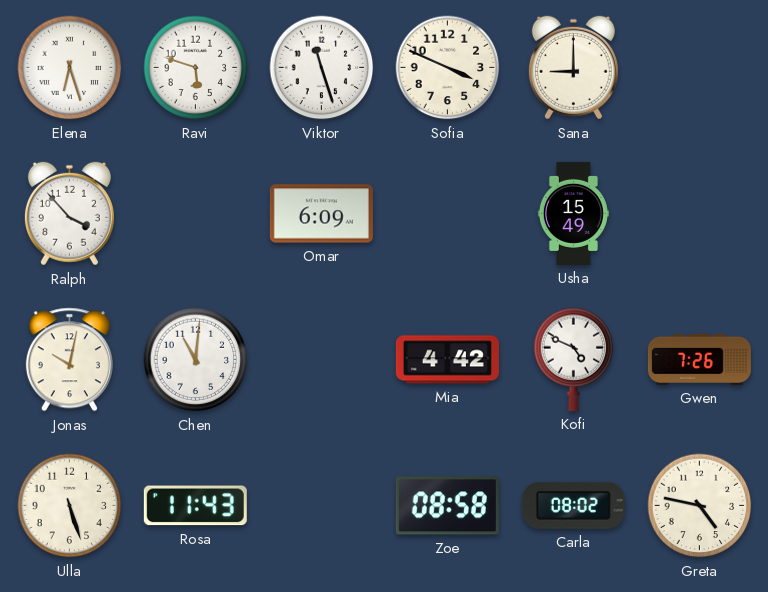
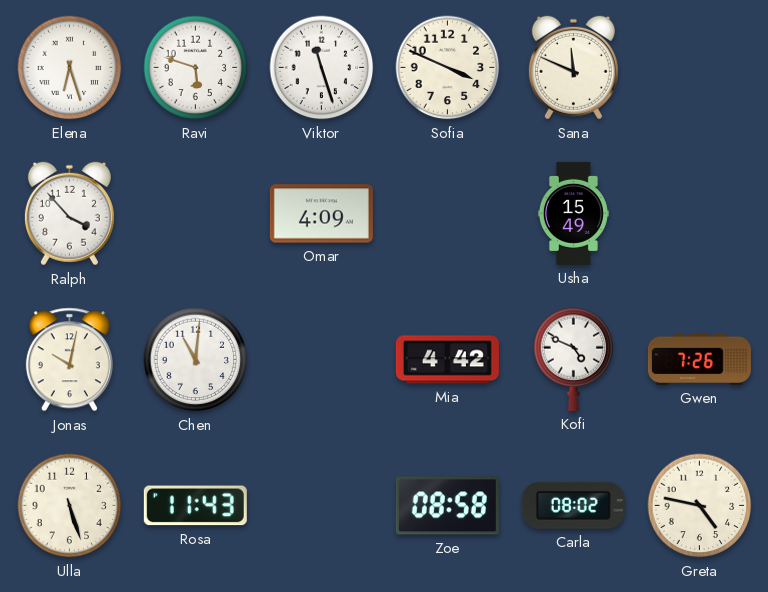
Sana: 9:00 -> 11:49 (573, 68)
Omar: 6:09 -> 4:09 (321, 214)
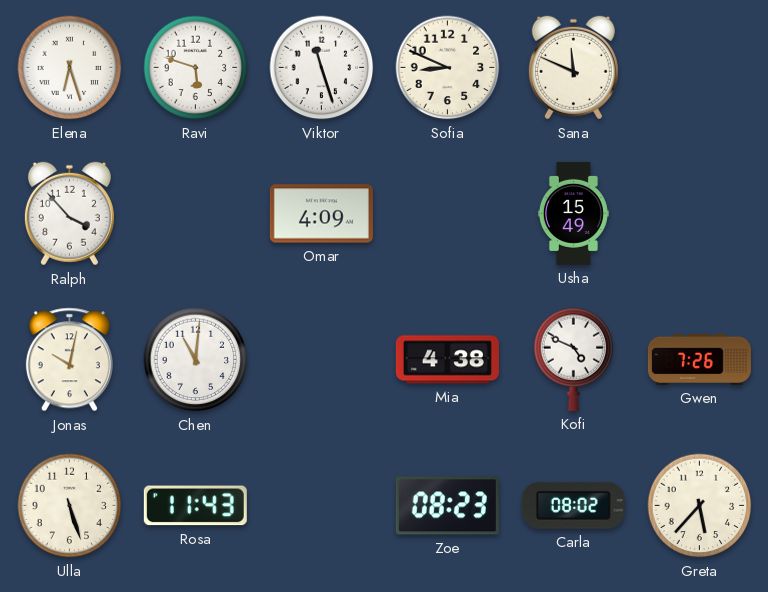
Sofia: 3:49 -> 8:49 (448, 68)
Mia: 4:42 -> 4:38 (447, 360)
Zoe: 08:58 -> 08:23 (447, 506)
Greta: 4:47 -> 5:37 (700, 506)
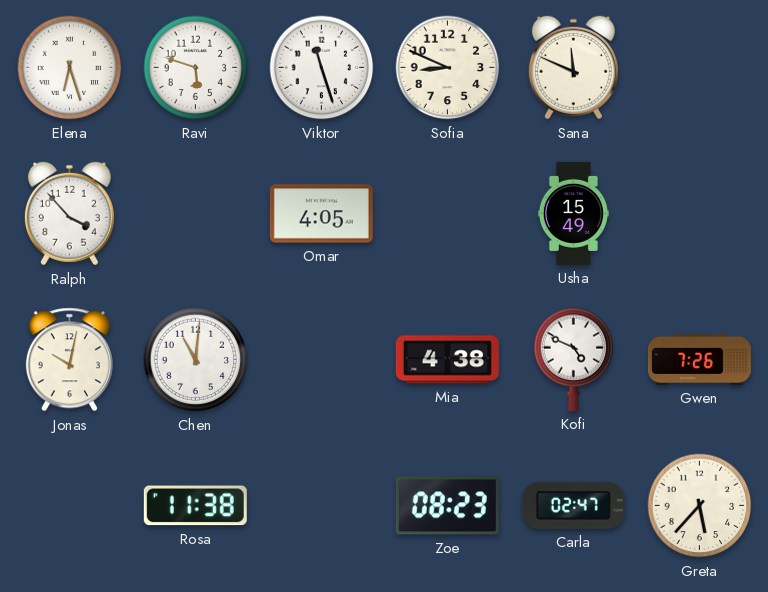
Omar: 4:09 -> 4:05 (321, 214)
Ulla: 5:27 -> none (70, 506)
Rosa: 11:43 -> 11:38 (195, 506)
Carla: 08:02 -> 02:47 (573, 505)
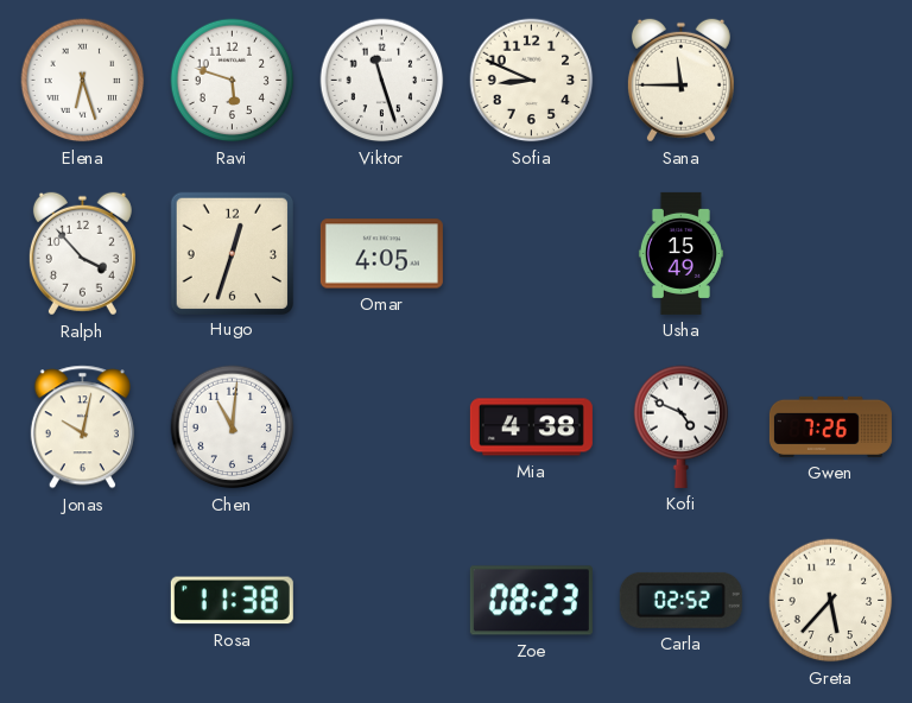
Sana: 11:49 -> 11:45 (680, 81)
Hugo: none -> 12:33 (232, 253)
Carla: 02:47 -> 02:52 (680, 600)
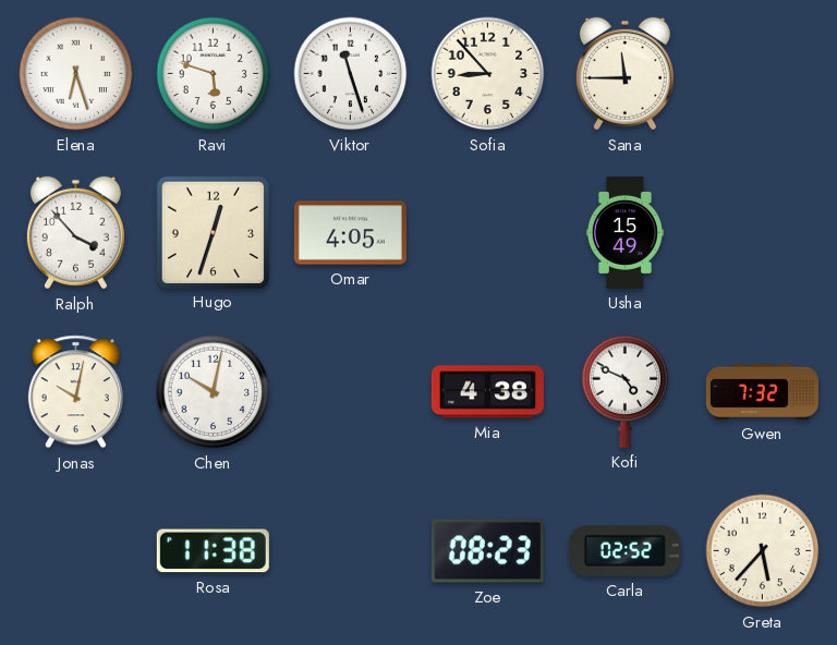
Sofia: 8:49 -> 8:53 (488, 74)
Chen: 11:01 -> 10:02 (214, 392)
Gwen: 7:26 -> 7:32 (762, 391)
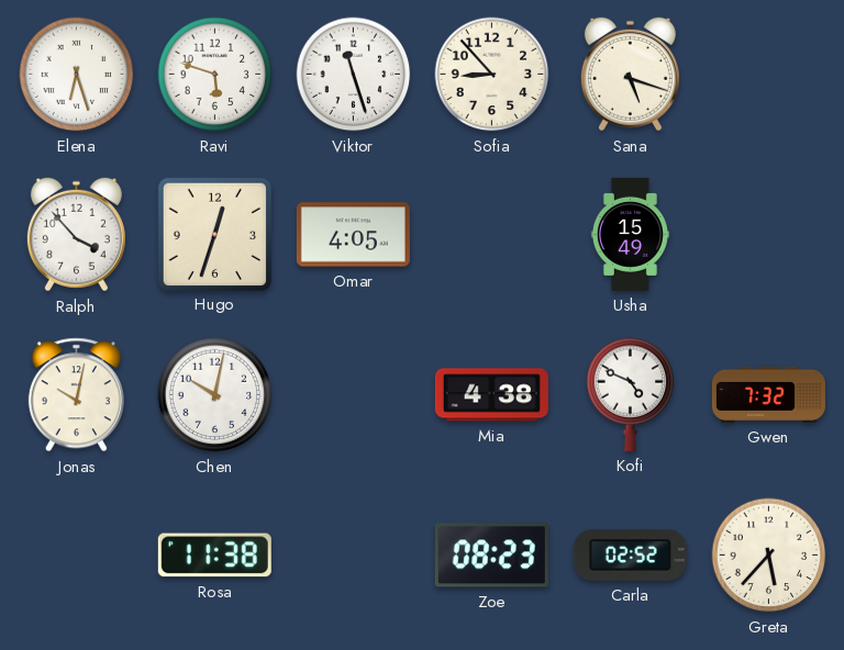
Sana: 11:45 -> 5:18 (630, 75)
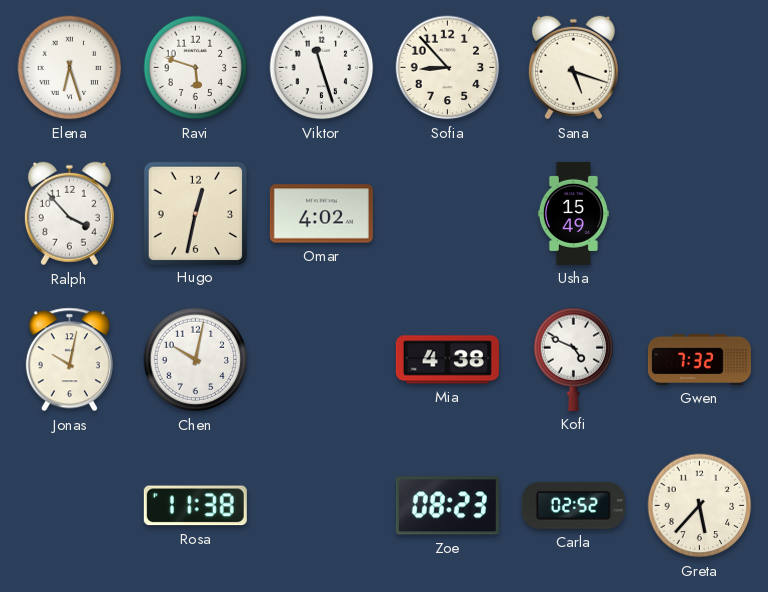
Hugo: 12:33 -> 12:32 (195, 213)
Omar: 4:05 -> 4:02 (321, 214)
